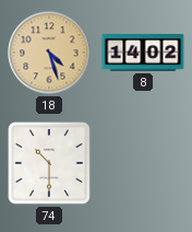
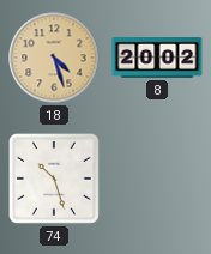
8: 14:02 -> 20:02 (157, 59)
74: 10:30 -> 10:27 (54, 179)
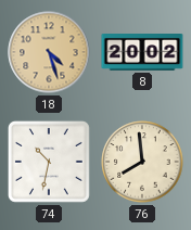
74: 10:27 -> 10:32 (49, 162)
76: none -> 7:59 (142, 162)
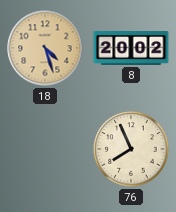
74: 10:32 -> none (49, 162)
76: 7:59 -> 7:56 (131, 149)
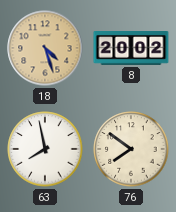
63: none -> 7:58 (45, 149)
76: 7:56 -> 7:51 (131, 149)
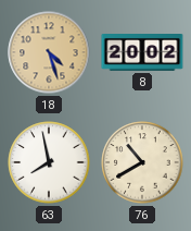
76: 7:51 -> 10:40 (142, 162)
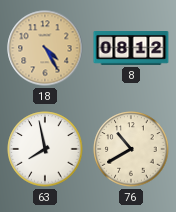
18: 4:27 -> 4:25 (45, 48)
8: 20:02 -> 08:12 (131, 49)
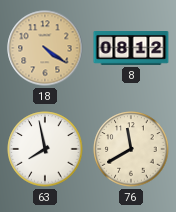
18: 4:25 -> 4:21 (45, 48)
76: 10:40 -> 11:40 (131, 149)
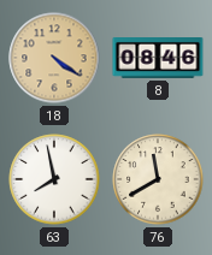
8: 08:12 -> 08:46 (158, 59)
